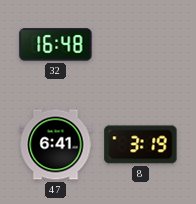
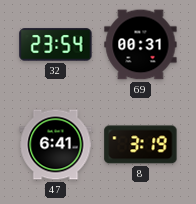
32: 16:48 -> 23:54 (56, 45)
69: none -> 00:31 (141, 45)
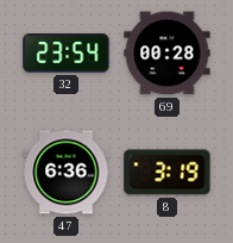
69: 00:31 -> 00:28 (168, 54)
47: 6:41 -> 6:36 (67, 173)
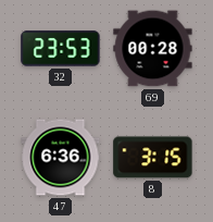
32: 23:54 -> 23:53 (61, 49)
8: 3:19 -> 3:15 (153, 158)
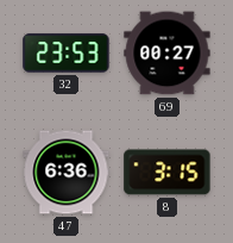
69: 00:28 -> 00:27 (168, 54)
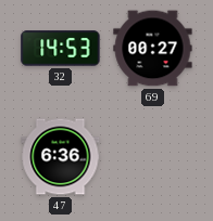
32: 23:53 -> 14:53 (61, 49)
8: 3:15 -> none (168, 173)
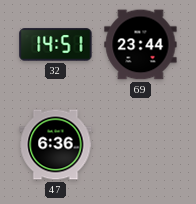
32: 14:53 -> 14:51 (56, 45)
69: 00:27 -> 23:44 (141, 45)
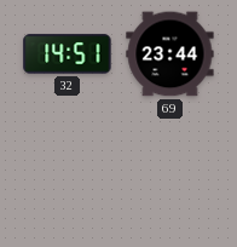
47: 6:36 -> none (56, 145)
